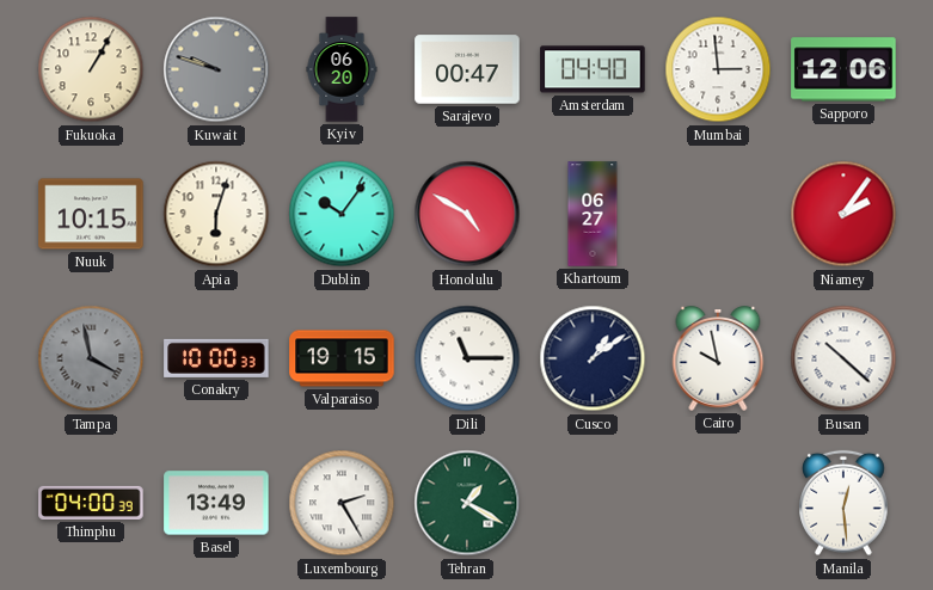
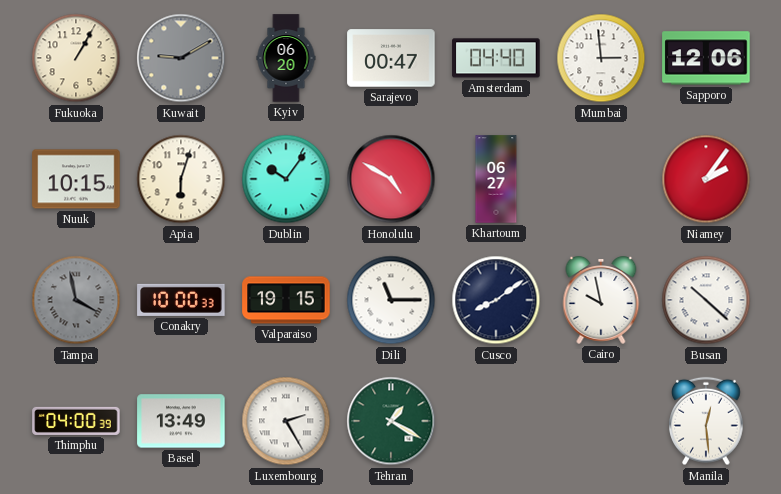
Kuwait: 9:48 -> 9:10 (181, 58)
Cusco: 1:09 -> 8:09 (496, 300)
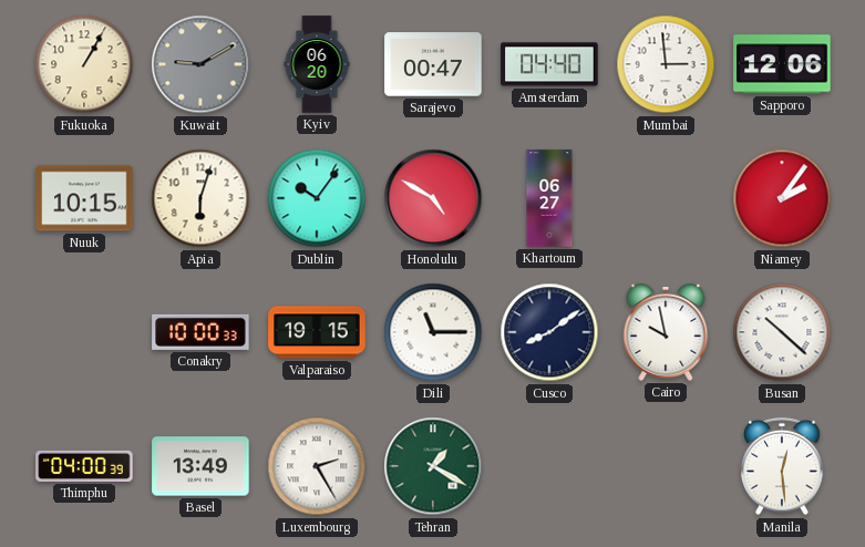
Tampa: 3:58 -> none (76, 300)
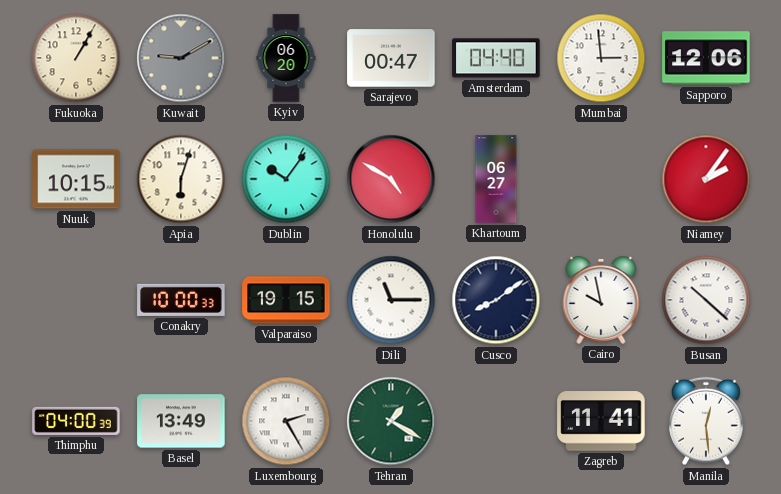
Zagreb: none -> 11:41 (601, 421)
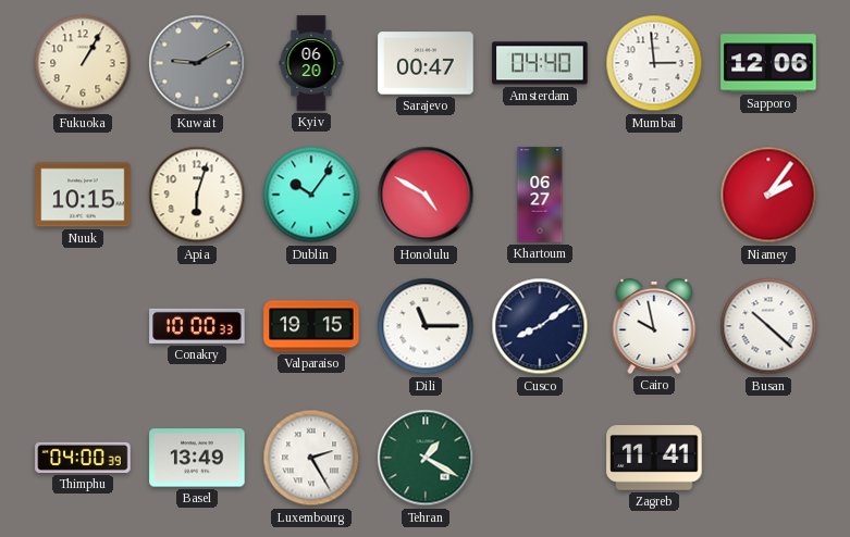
Manila: 12:29 -> none (706, 421)
